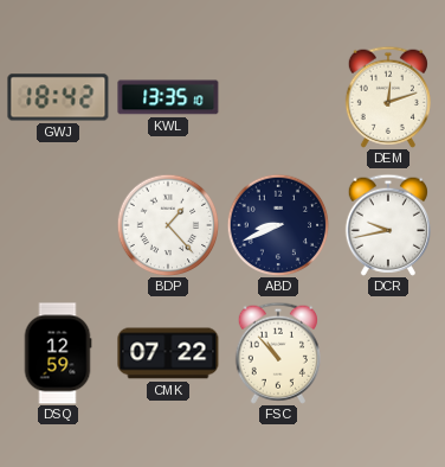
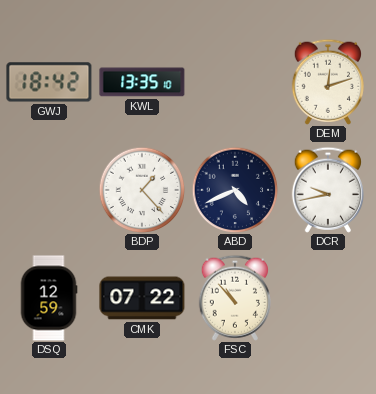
ABD: 8:41 -> 4:41 (235, 190)
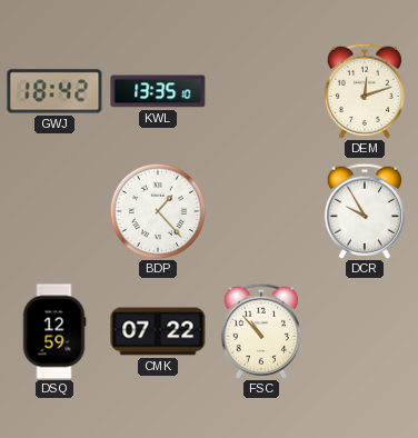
ABD: 4:41 -> none (235, 190)
DCR: 9:43 -> 9:55 (365, 211)
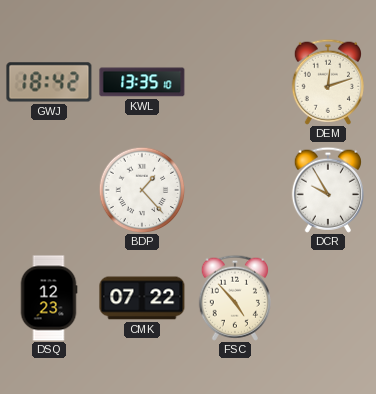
DSQ: 12:59 -> 12:23 (49, 298)
FSC: 10:53 -> 4:53 (235, 298)
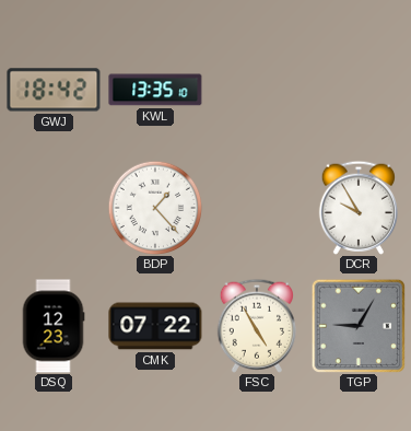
DEM: 12:12 -> none (328, 82)
FSC: 4:53 -> 4:55 (257, 326)
TGP: none -> 9:05 (359, 326)
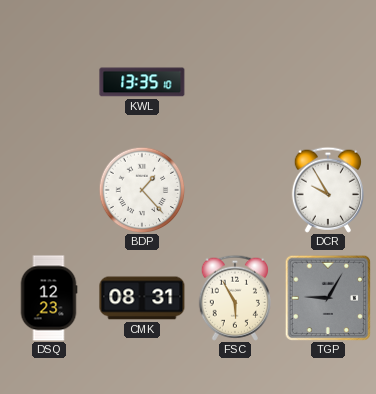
GWJ: 18:42 -> none (54, 90)
CMK: 07:22 -> 08:31 (142, 298)
FSC: 4:55 -> 5:55 (235, 298)
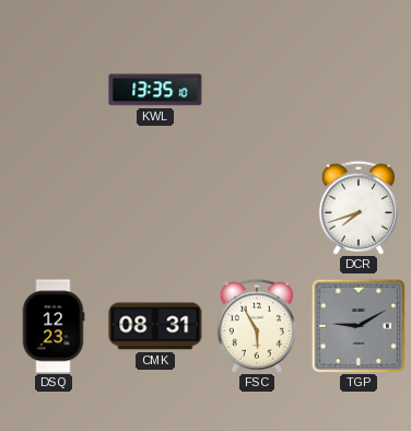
BDP: 1:23 -> none (142, 190)
DCR: 9:55 -> 7:42 (359, 208)
TGP: 9:05 -> 9:10 (359, 326)
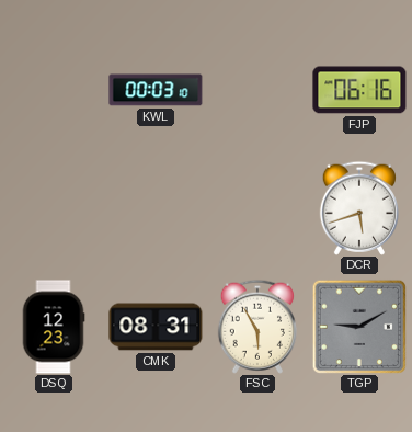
KWL: 13:35 -> 00:03 (156, 90)
FJP: none -> 06:16 (359, 90)
DCR: 7:42 -> 5:42 (359, 208)
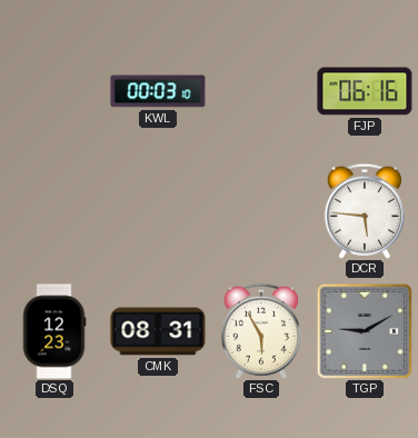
DCR: 5:42 -> 5:46 (365, 211)
